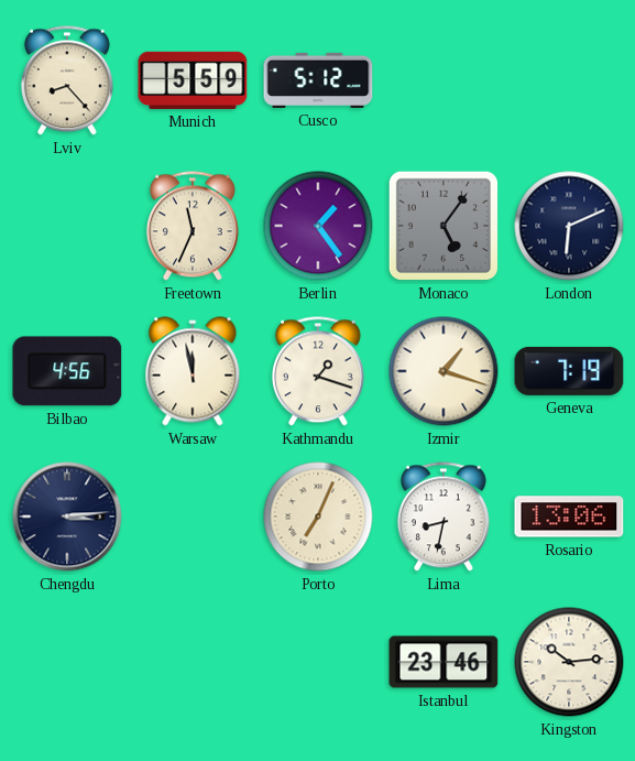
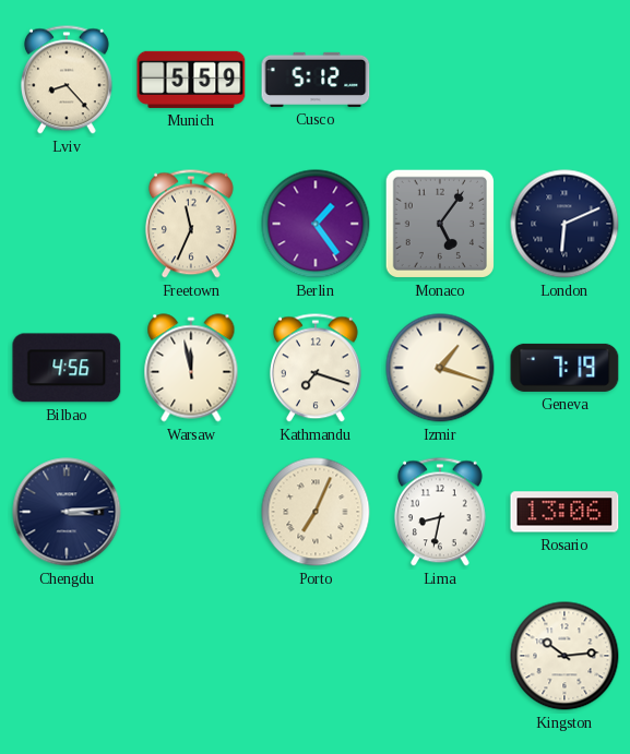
Kathmandu: 1:18 -> 7:18 (316, 368)
Istanbul: 23:46 -> none (444, 662)
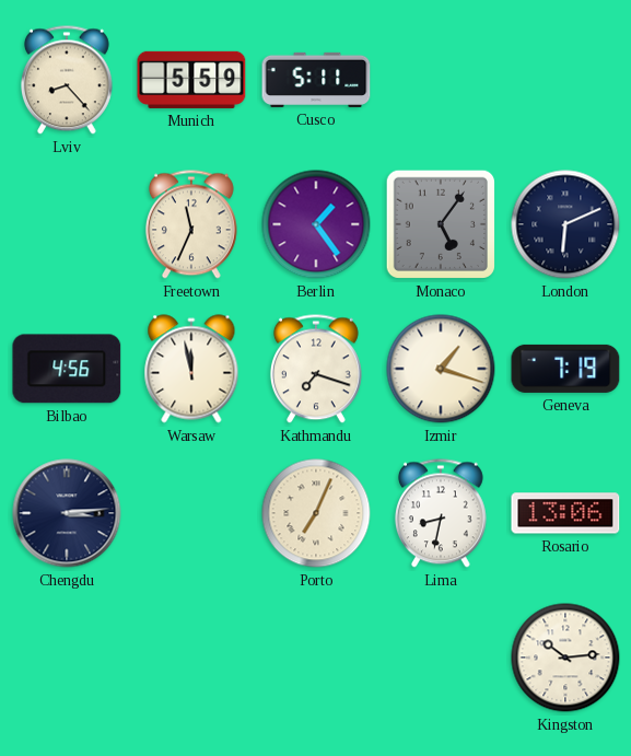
Cusco: 5:12 -> 5:11 (316, 80)
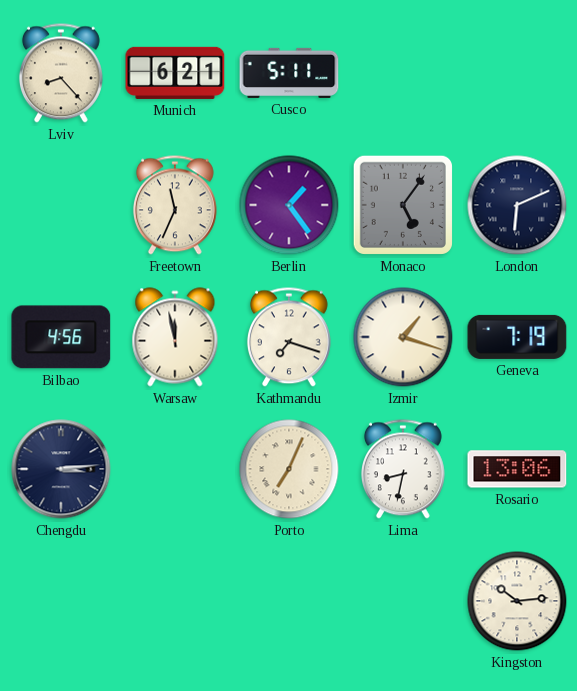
Munich: 5:59 -> 6:21 (175, 73)
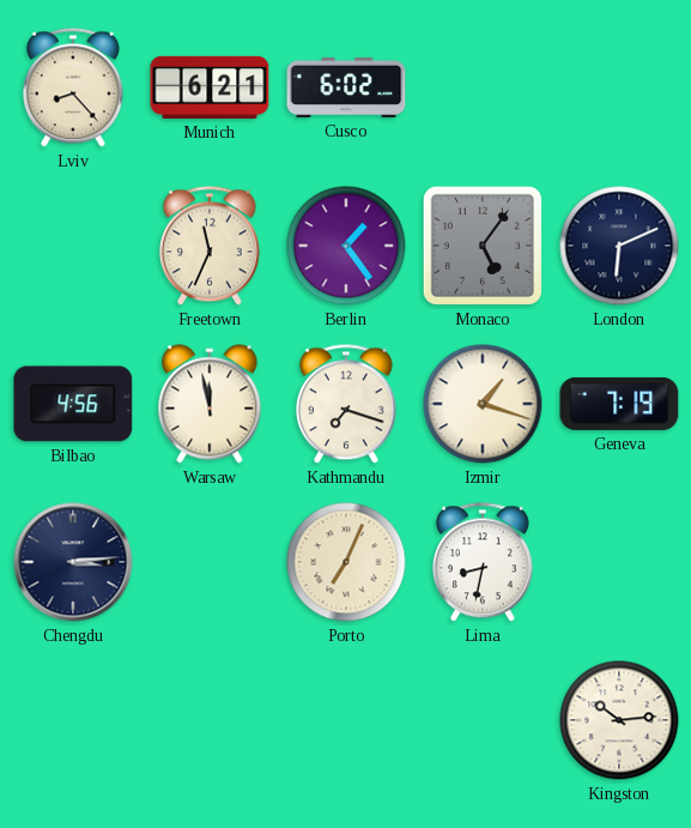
Cusco: 5:11 -> 6:02 (346, 87)
Rosario: 13:06 -> none (517, 469)
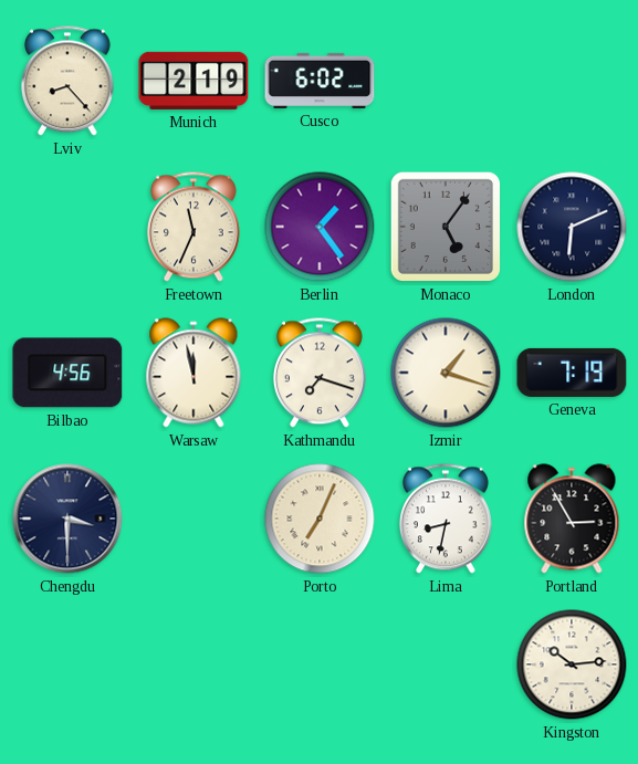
Munich: 6:21 -> 2:19 (194, 81)
Chengdu: 3:14 -> 3:30 (67, 519)
Portland: none -> 2:55 (572, 519)
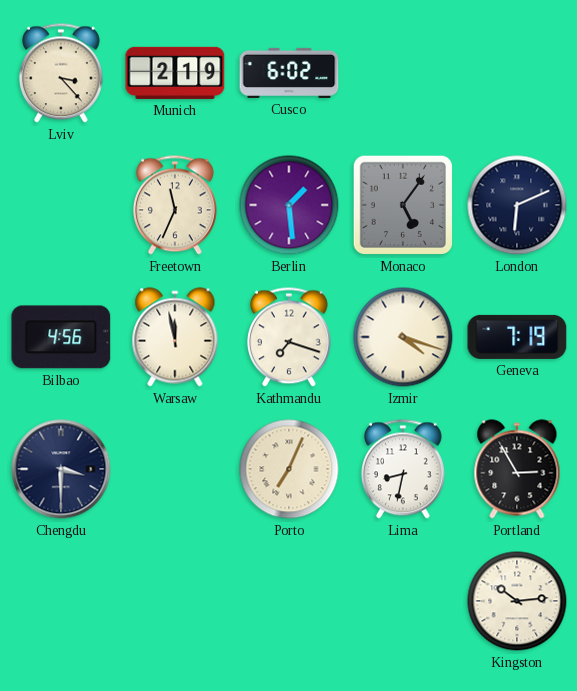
Lviv: 8:23 -> 3:23 (61, 73)
Berlin: 1:24 -> 1:29 (289, 205)
Izmir: 1:18 -> 4:18 (403, 337)
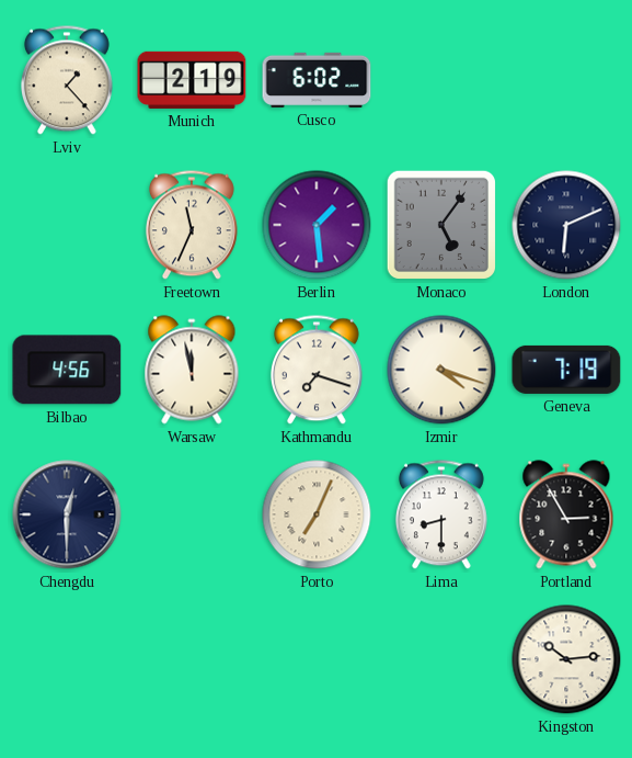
Lviv: 3:23 -> 1:23 (67, 80)
Chengdu: 3:30 -> 12:30 (67, 514)
Lima: 8:32 -> 8:30 (441, 514)
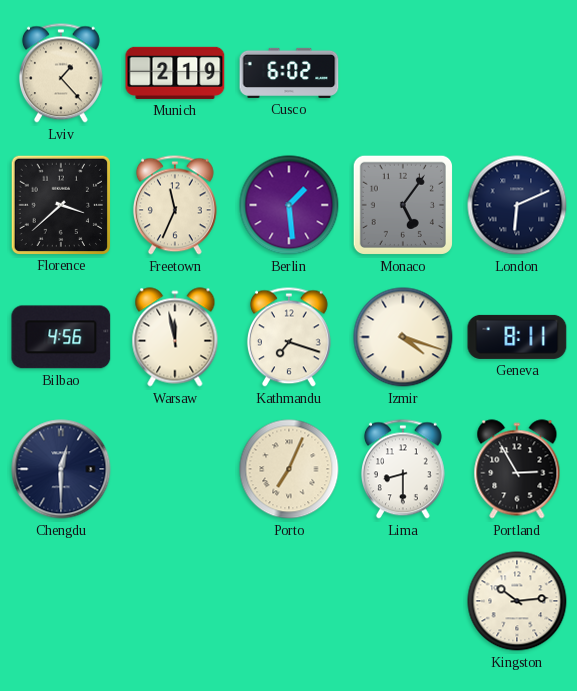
Florence: none -> 3:38 (60, 204)
Geneva: 7:19 -> 8:11 (517, 337)
